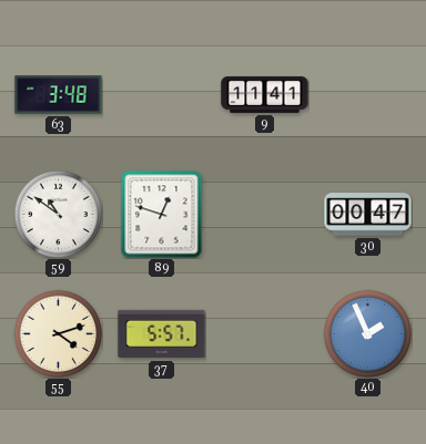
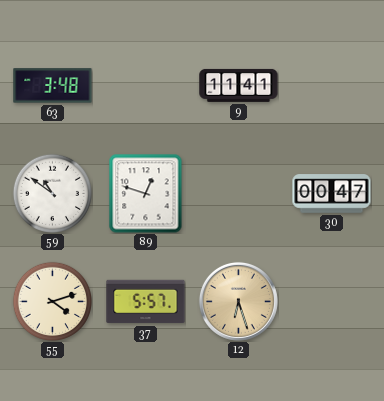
12: none -> 6:27 (238, 301)
40: 1:56 -> none (367, 333)
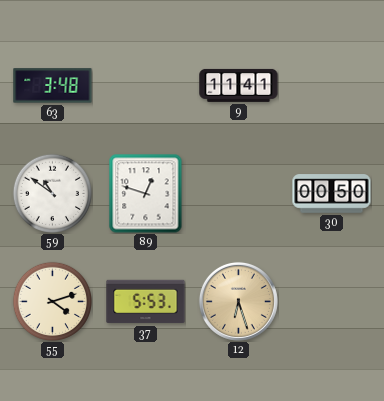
30: 00:47 -> 00:50 (332, 194)
37: 5:57 -> 5:53 (146, 302)
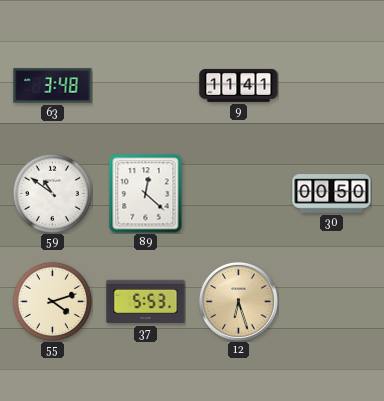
89: 12:48 -> 12:22 (146, 194)
